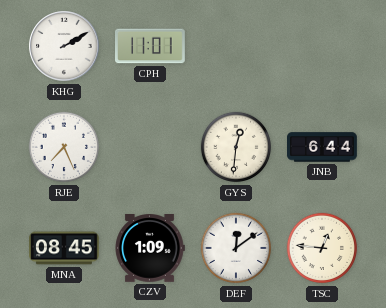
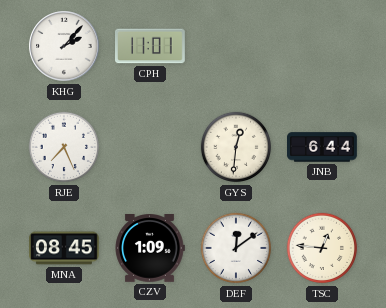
KHG: 2:10 -> 2:07 (64, 46)
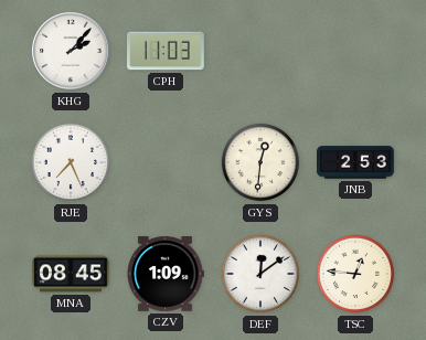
CPH: 11:01 -> 11:03 (167, 51)
JNB: 6:44 -> 2:53 (356, 162)
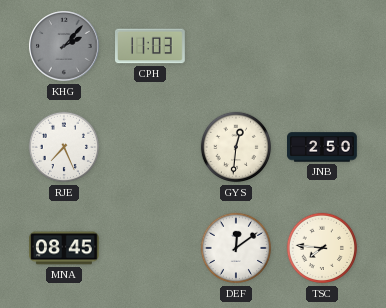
KHG dial: white -> grey (64, 46)
JNB: 2:53 -> 2:50 (323, 147)
CZV: 1:09 -> none (166, 275)
TSC: 12:46 -> 7:46 (322, 248)
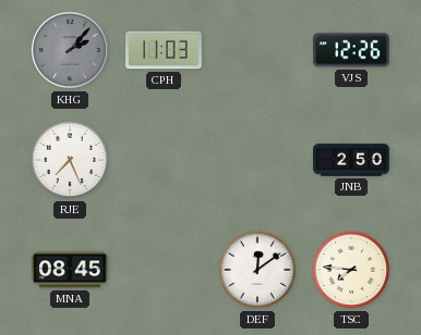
VJS: none -> 12:26 (352, 50)
GYS: 12:31 -> none (236, 147)
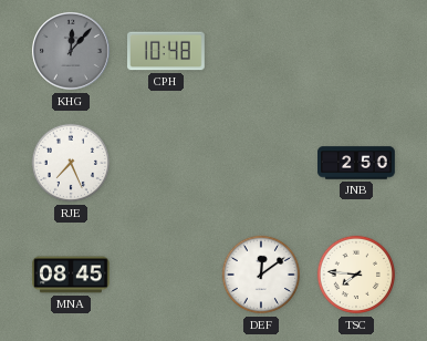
KHG: 2:07 -> 12:07 (71, 51)
CPH: 11:03 -> 10:48 (167, 51)
VJS: 12:26 -> none (352, 50)
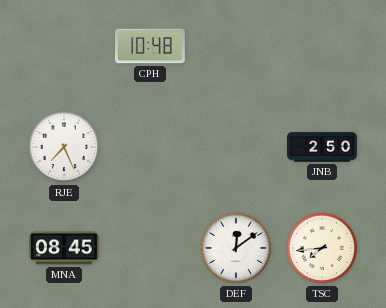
KHG: 12:07 -> none (71, 51)
TSC: 7:46 -> 7:44 (322, 248)
